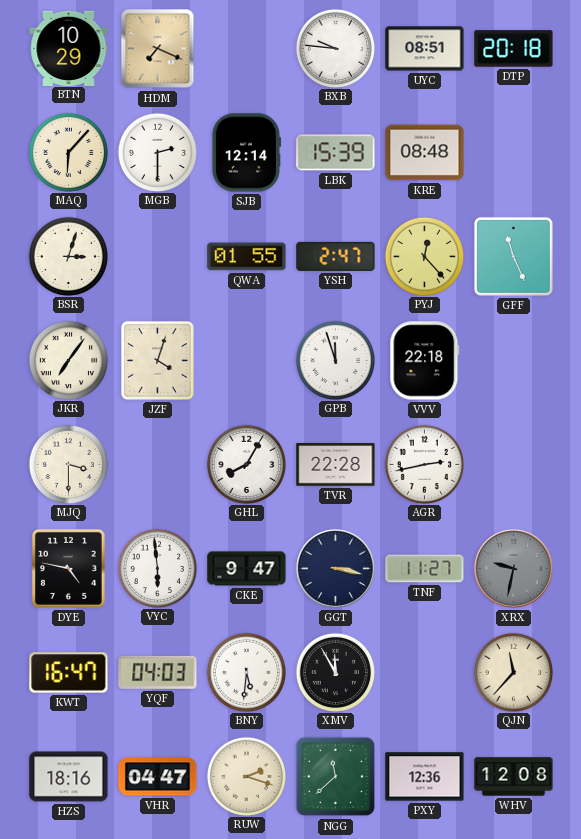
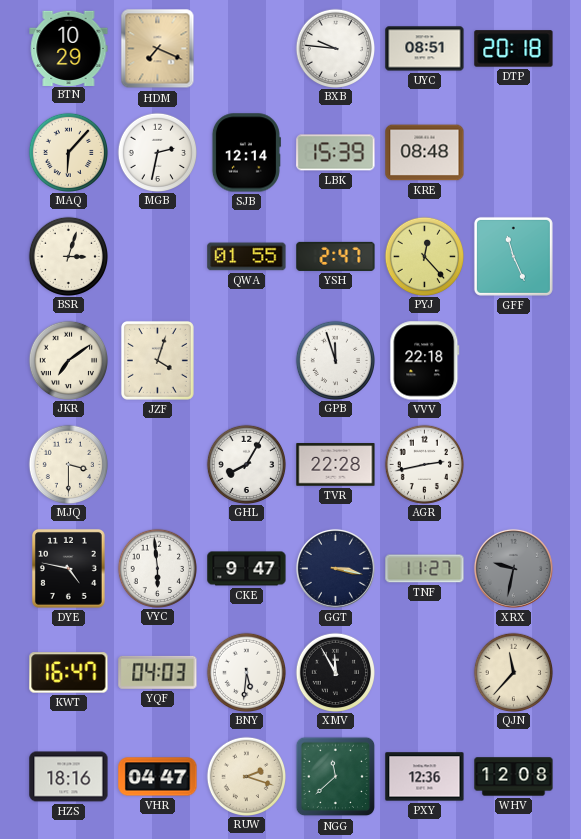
MGB: 2:30 -> 2:32 (157, 152)
JKR: 7:06 -> 7:09 (68, 360)
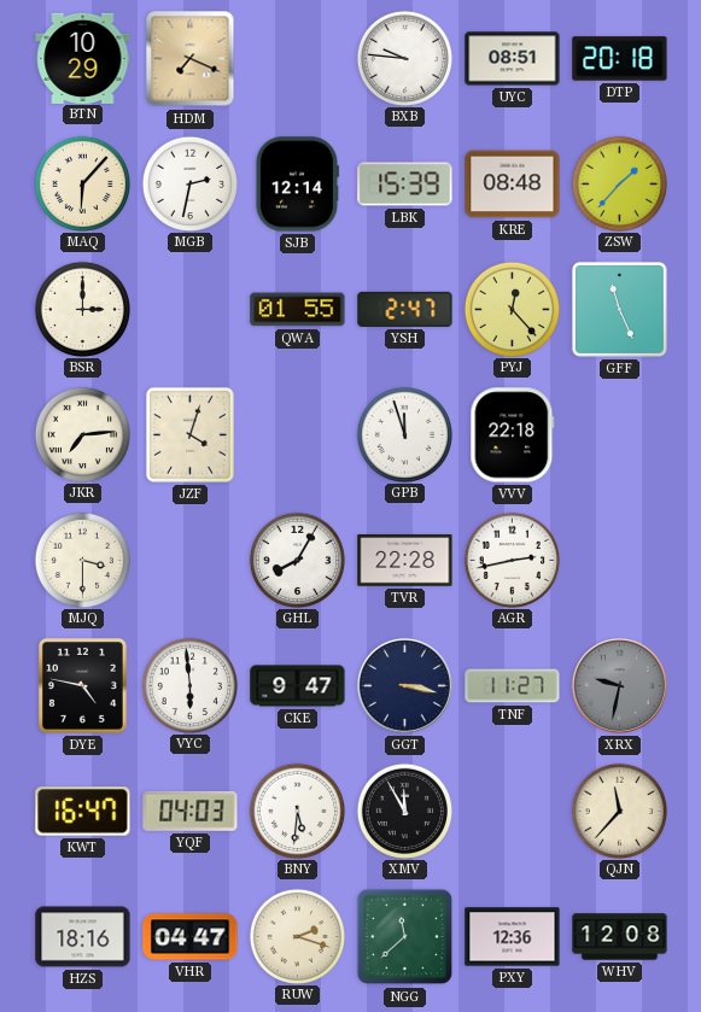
ZSW: none -> 1:37 (619, 183)
BSR: 3:03 -> 3:00 (82, 309)
JKR: 7:09 -> 7:14 (82, 434)
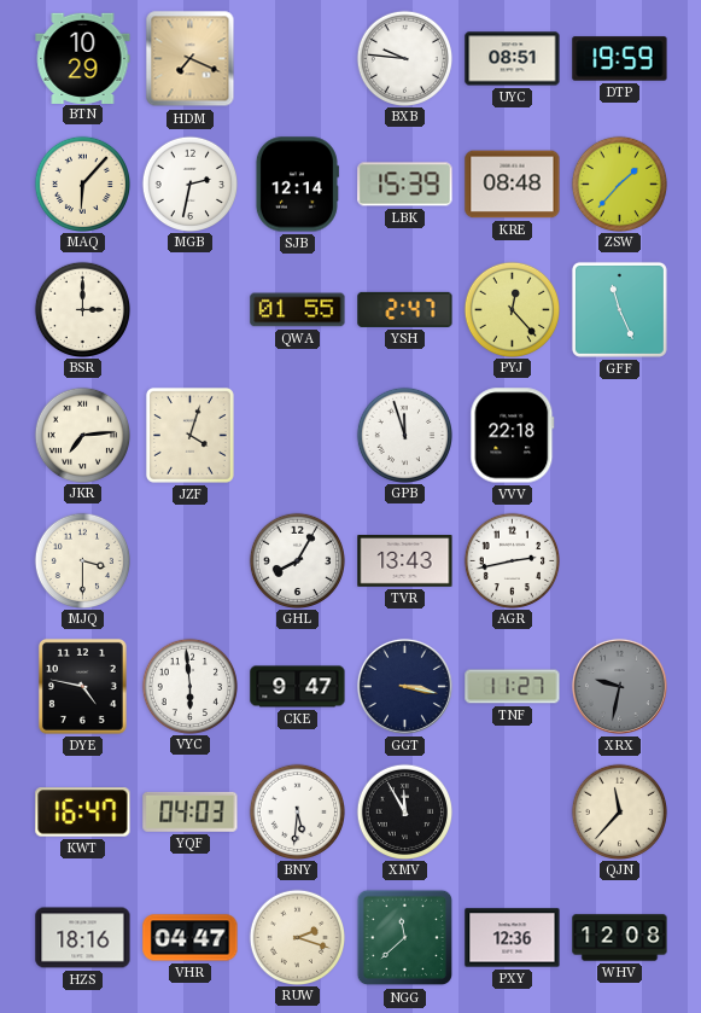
DTP: 20:18 -> 19:59 (620, 59)
TVR: 22:28 -> 13:43 (405, 561)
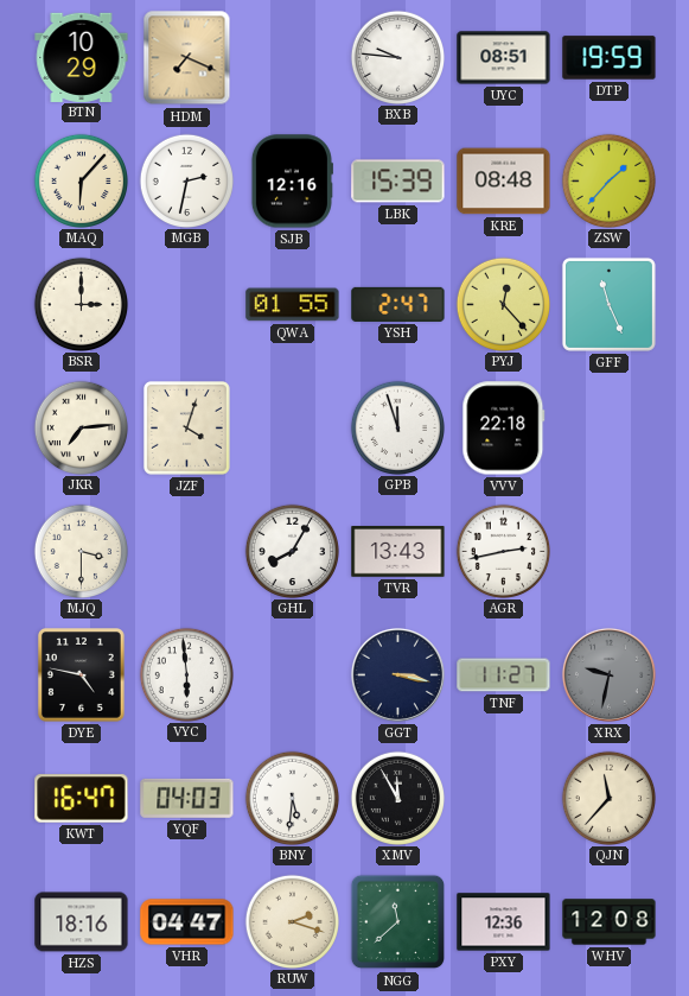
SJB: 12:14 -> 12:16 (292, 182)
CKE: 9:47 -> none (298, 687)
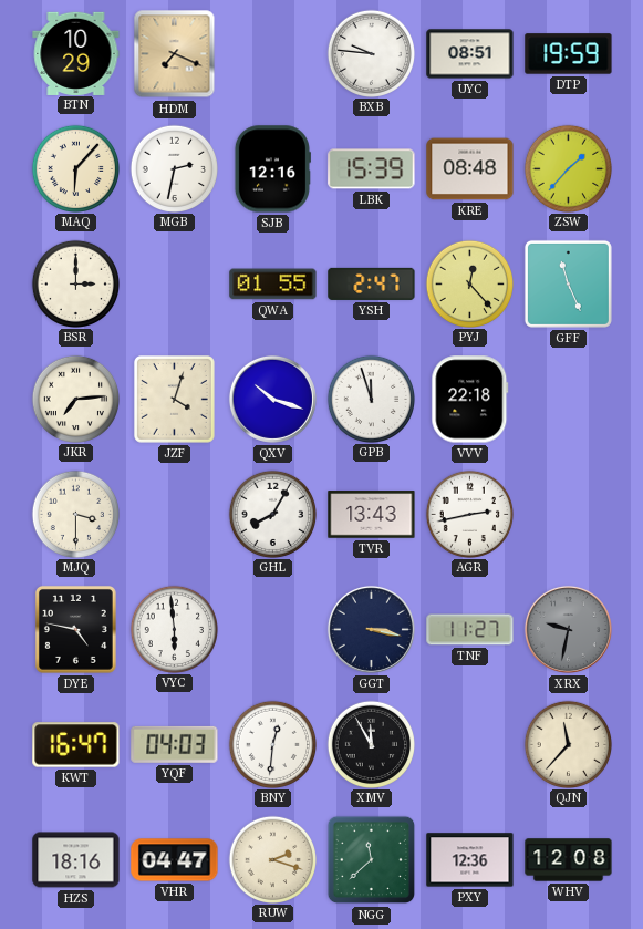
QXV: none -> 10:18 (272, 399)
BNY: 5:31 -> 12:31 (272, 744)
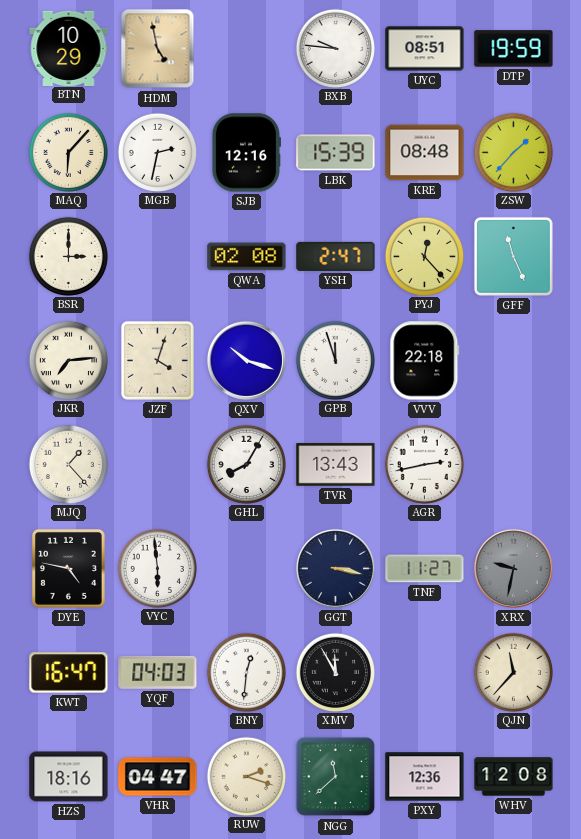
HDM: 7:19 -> 4:58 (158, 49)
QWA: 01:55 -> 02:08 (247, 257)
MJQ: 3:30 -> 1:23 (68, 464)
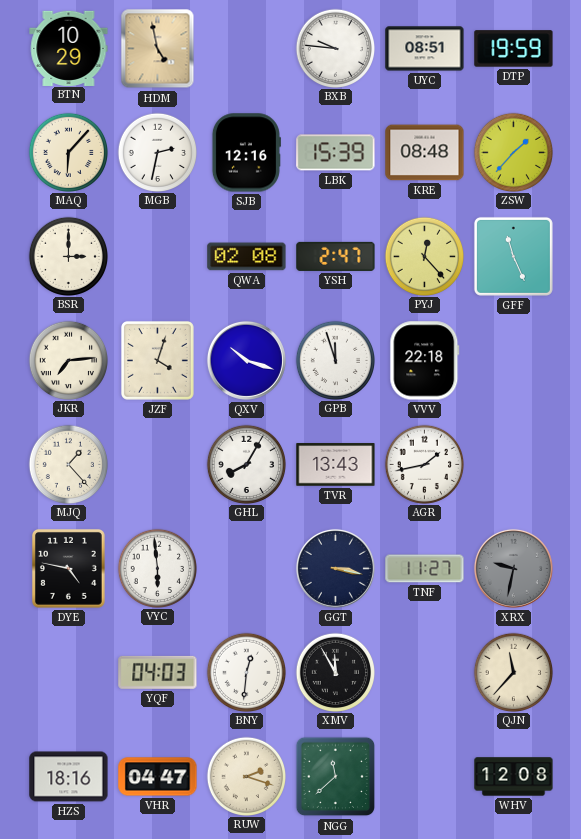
AGR: 2:43 -> 1:43 (424, 464)
KWT: 16:47 -> none (69, 673)
PXY: 12:36 -> none (425, 777)
